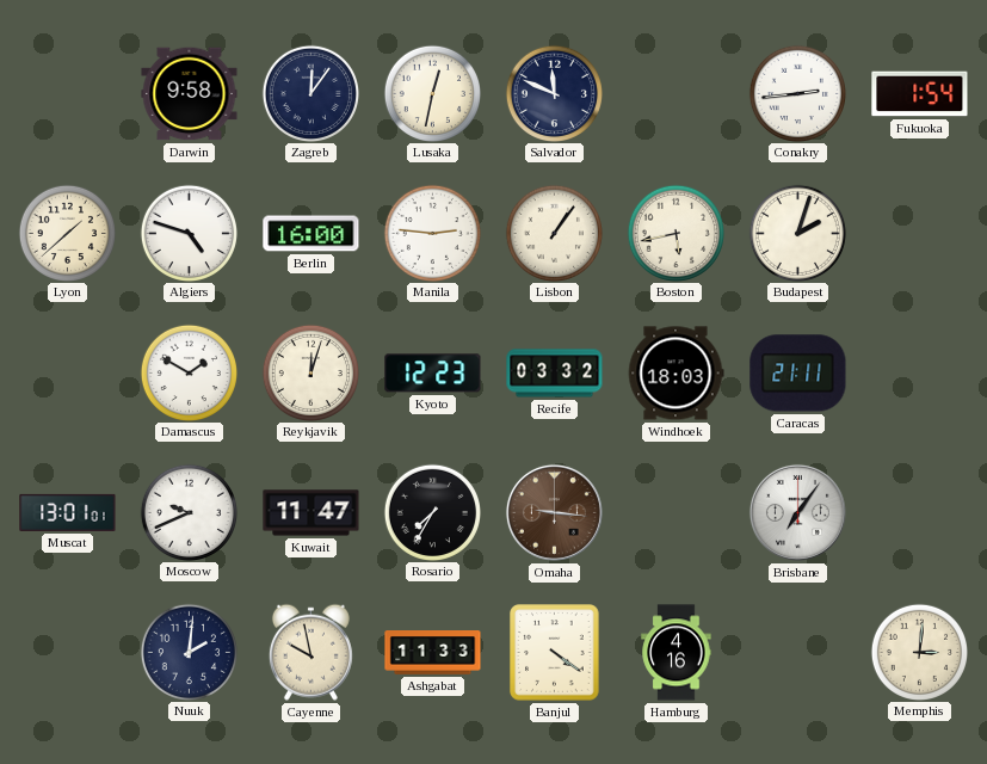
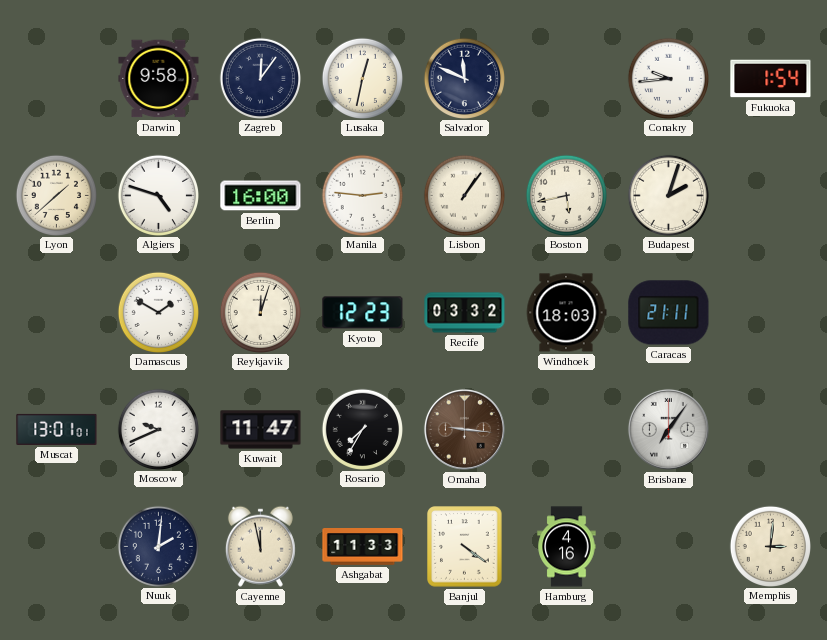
Conakry: 2:44 -> 9:44 (668, 78)
Cayenne: 9:58 -> 11:58 (260, 546)
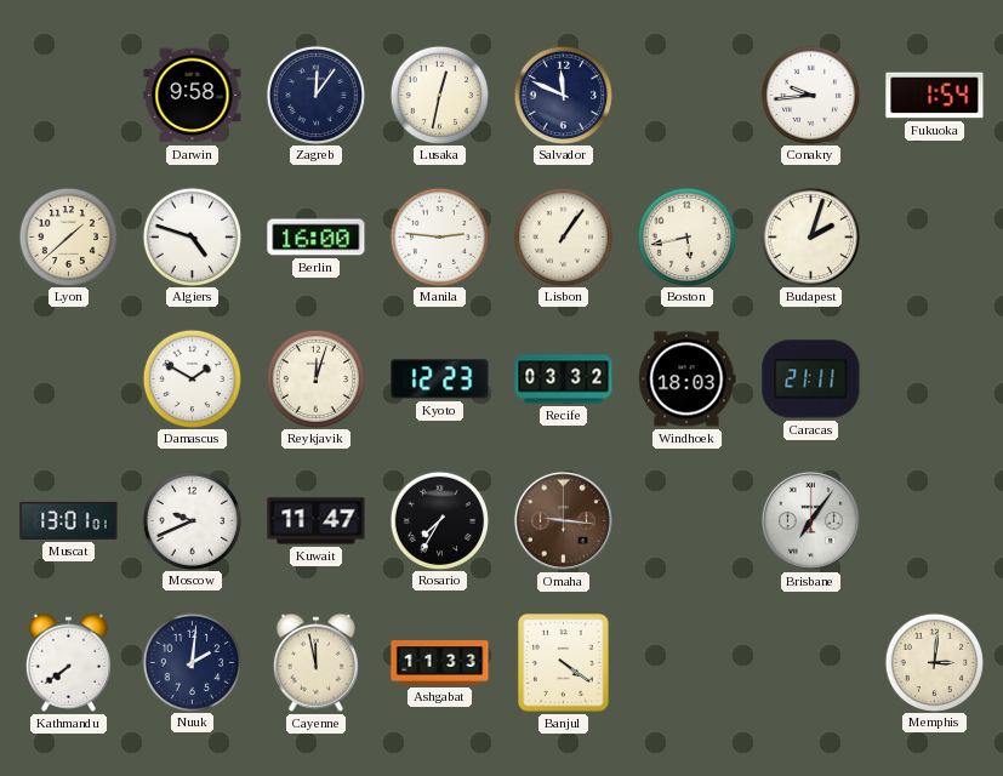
Kathmandu: none -> 7:39 (68, 662)
Hamburg: 4:16 -> none (567, 547)
